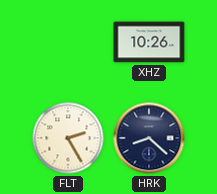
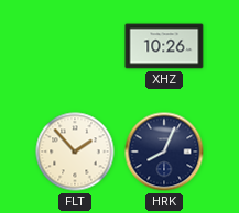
FLT: 2:25 -> 1:53 (75, 152)
HRK: 8:22 -> 8:04 (164, 152)
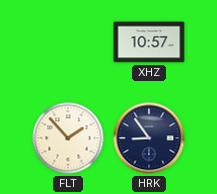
XHZ: 10:26 -> 10:57 (149, 42)
HRK: 8:04 -> 8:54 (149, 138)
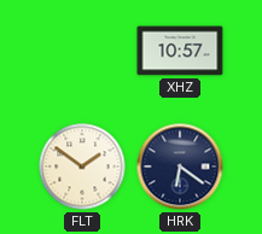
FLT: 1:53 -> 1:51 (82, 166)
HRK: 8:54 -> 6:21 (180, 166)
